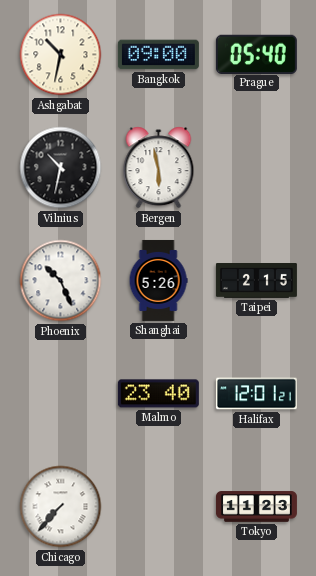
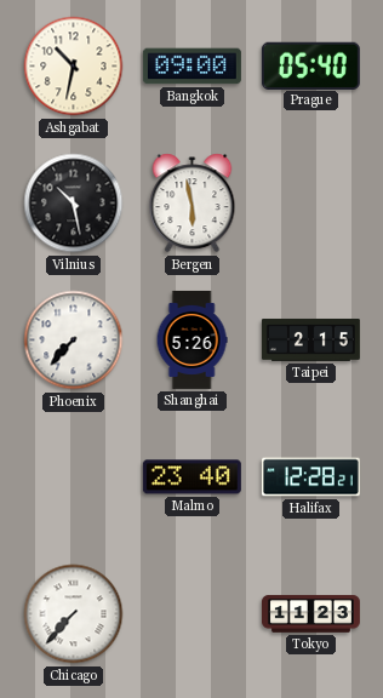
Vilnius: 10:32 -> 10:28 (74, 204)
Phoenix: 10:26 -> 7:37 (74, 341)
Halifax: 12:01 -> 12:28 (310, 477)
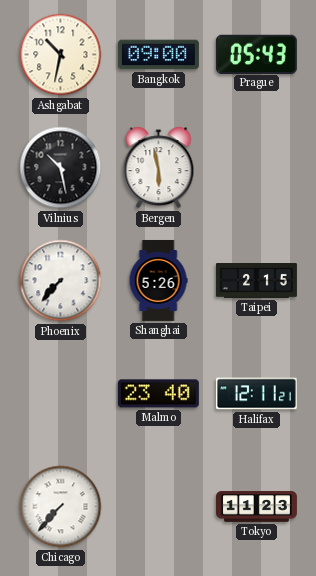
Prague: 05:40 -> 05:43 (256, 54)
Halifax: 12:28 -> 12:11 (256, 394)
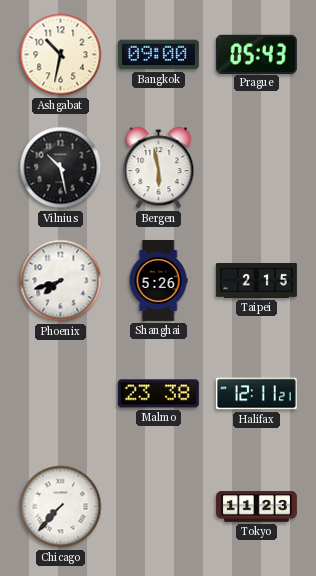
Phoenix: 7:37 -> 7:42 (61, 281)
Malmo: 23:40 -> 23:38 (158, 394)
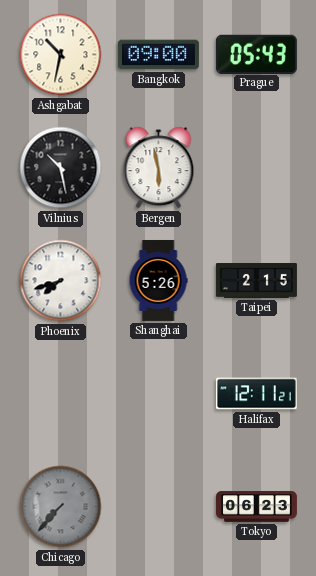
Malmo: 23:38 -> none (158, 394)
Chicago dial: white -> grey (61, 507)
Tokyo: 11:23 -> 06:23 (256, 507)
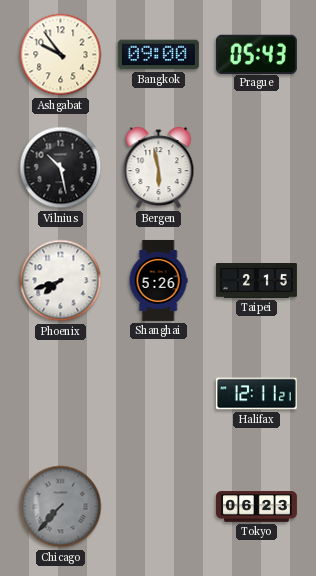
Ashgabat: 10:32 -> 9:54 (61, 55)
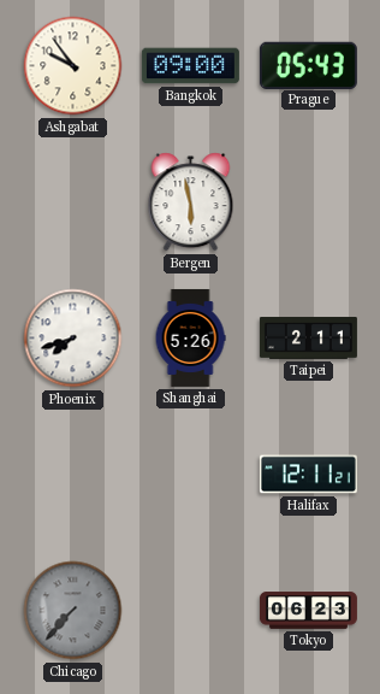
Vilnius: 10:28 -> none (61, 168)
Taipei: 2:15 -> 2:11 (308, 339)
